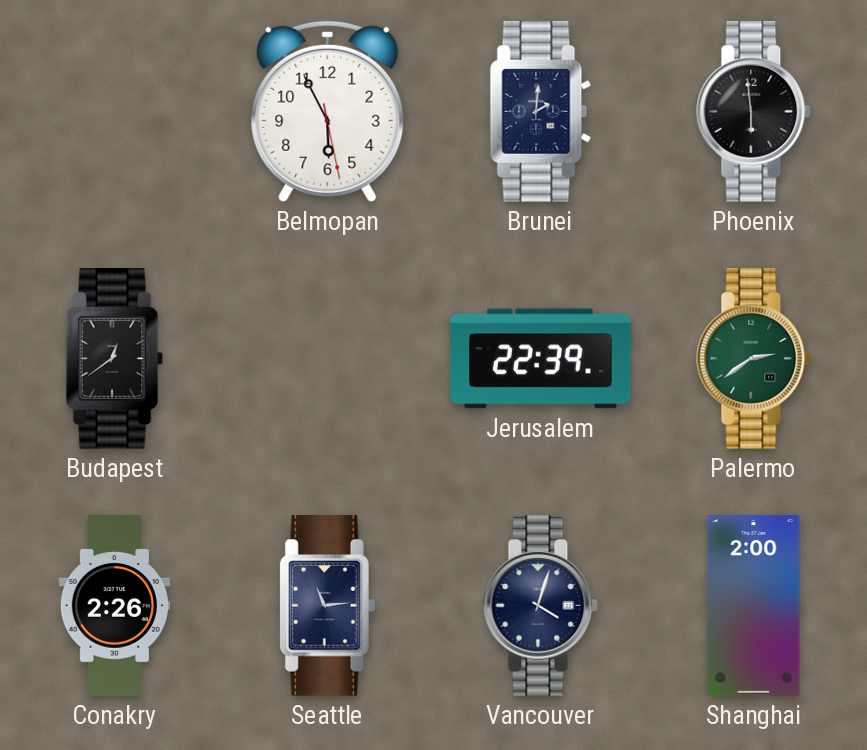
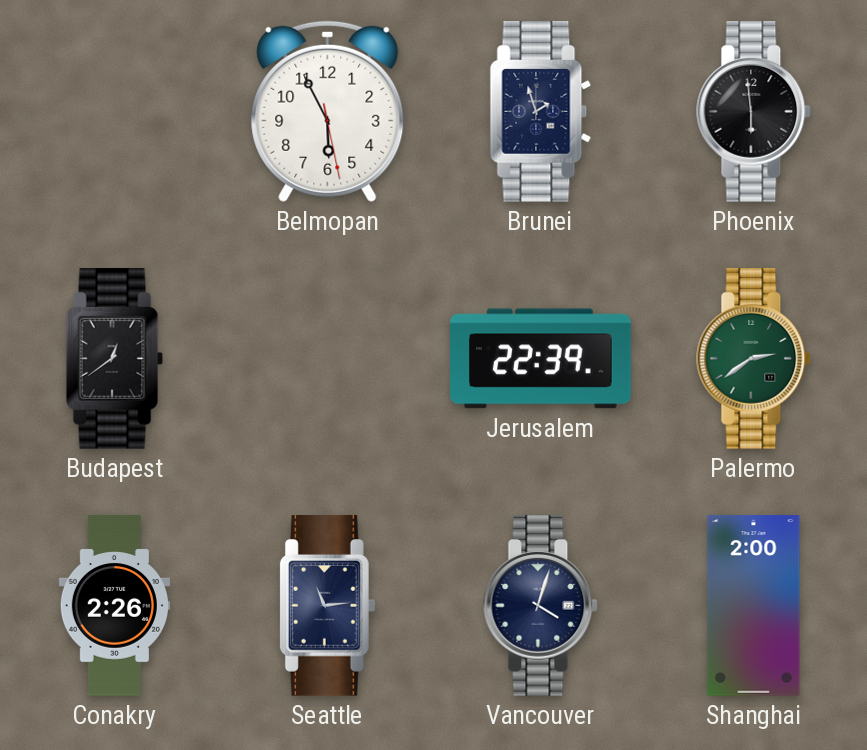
Brunei: 2:01 -> 1:57 (541, 112)
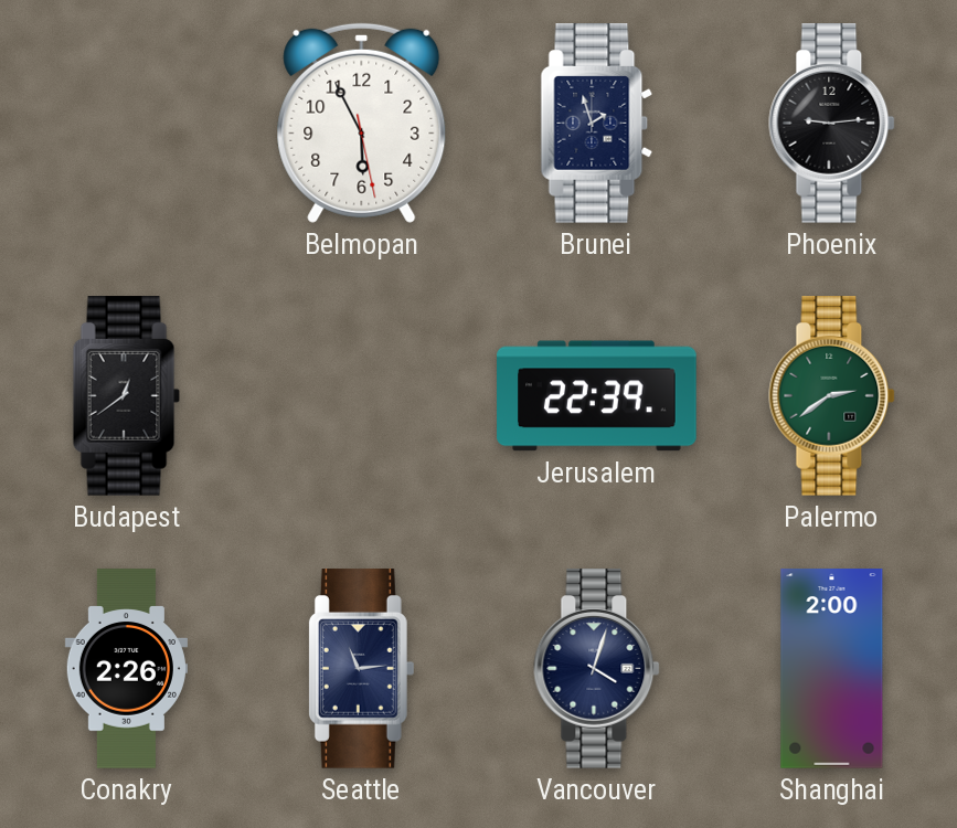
Phoenix: 5:59 -> 9:14 (832, 124)
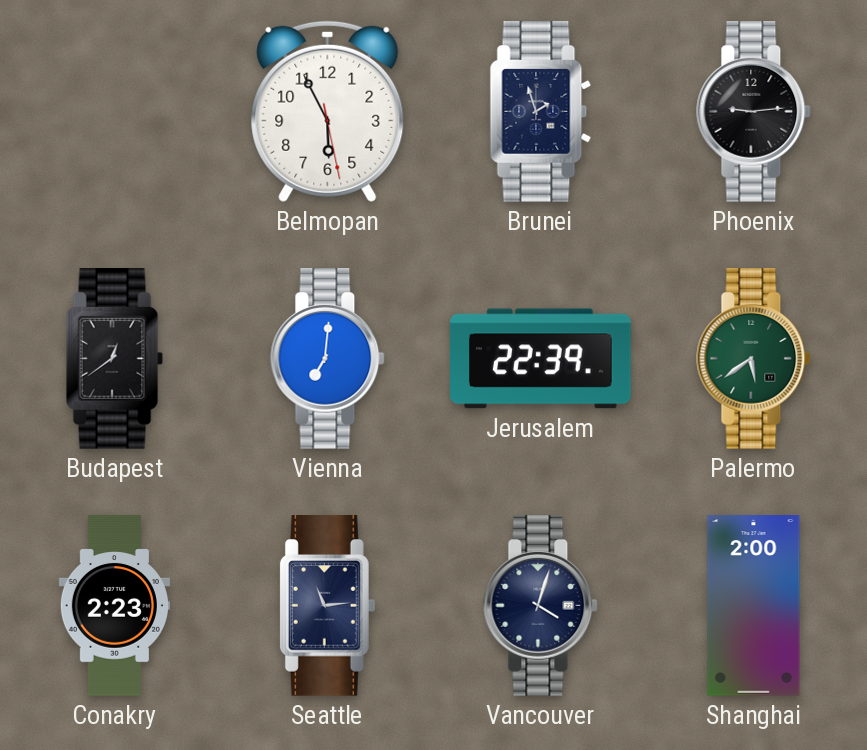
Vienna: none -> 7:01 (328, 359)
Palermo: 2:39 -> 5:39 (754, 359)
Conakry: 2:26 -> 2:23 (114, 606)
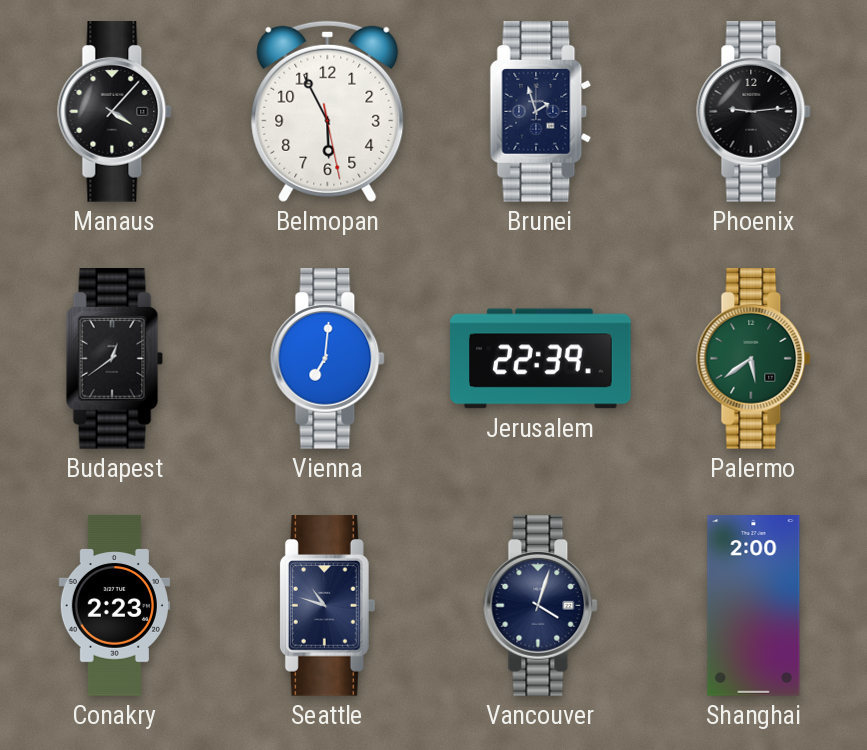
Manaus: none -> 4:07 (115, 112)
Seattle: 11:14 -> 10:48 (327, 606)
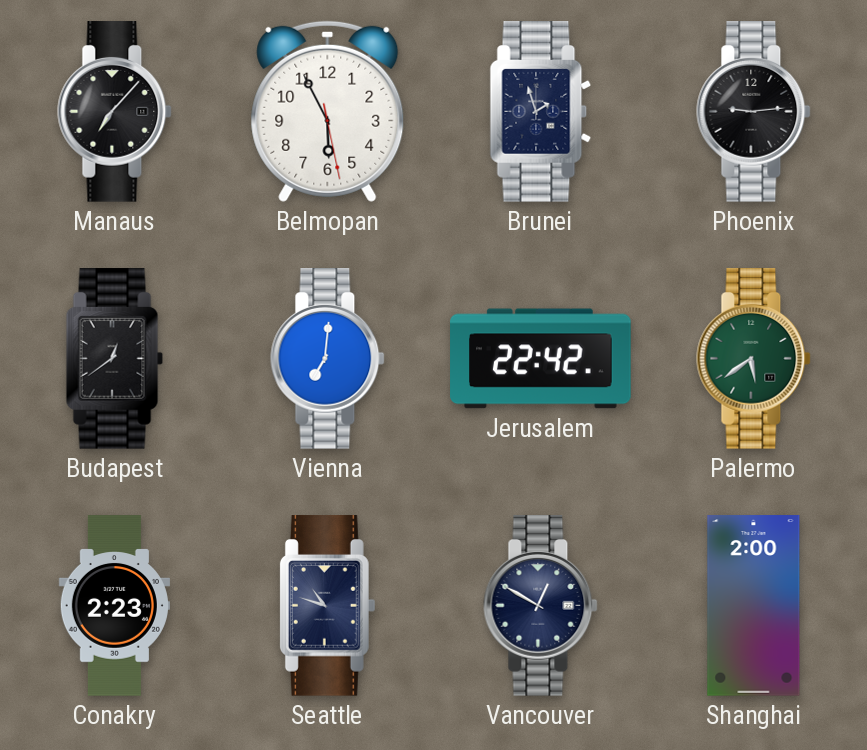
Manaus: 4:07 -> 7:07 (115, 112)
Jerusalem: 22:39 -> 22:42 (541, 359)
Vancouver: 4:03 -> 12:50 (541, 606)
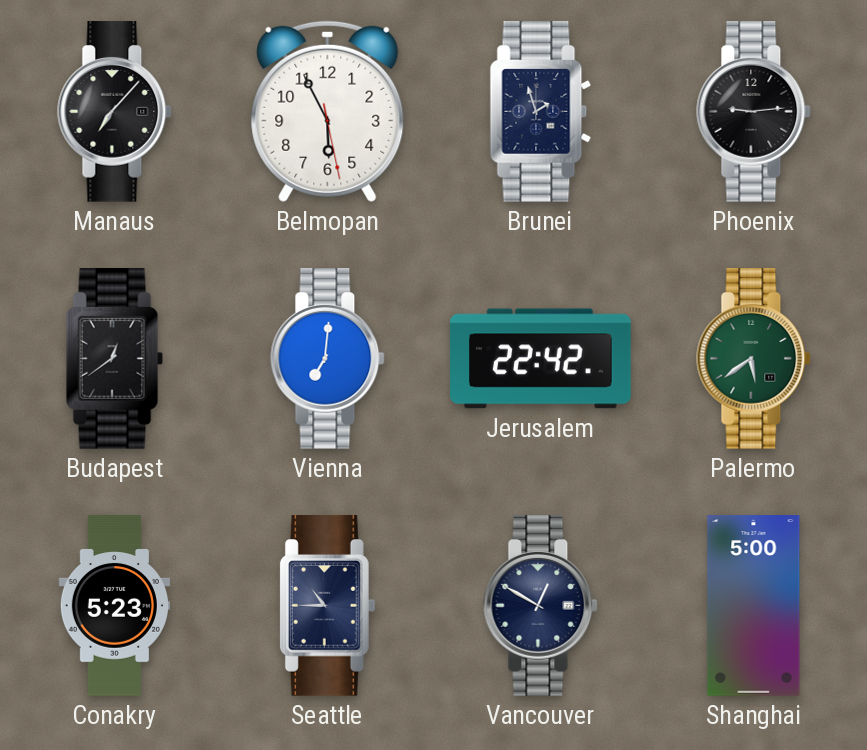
Conakry: 2:23 -> 5:23 (114, 606)
Seattle: 10:48 -> 10:45 (327, 606)
Shanghai: 2:00 -> 5:00 (754, 606)
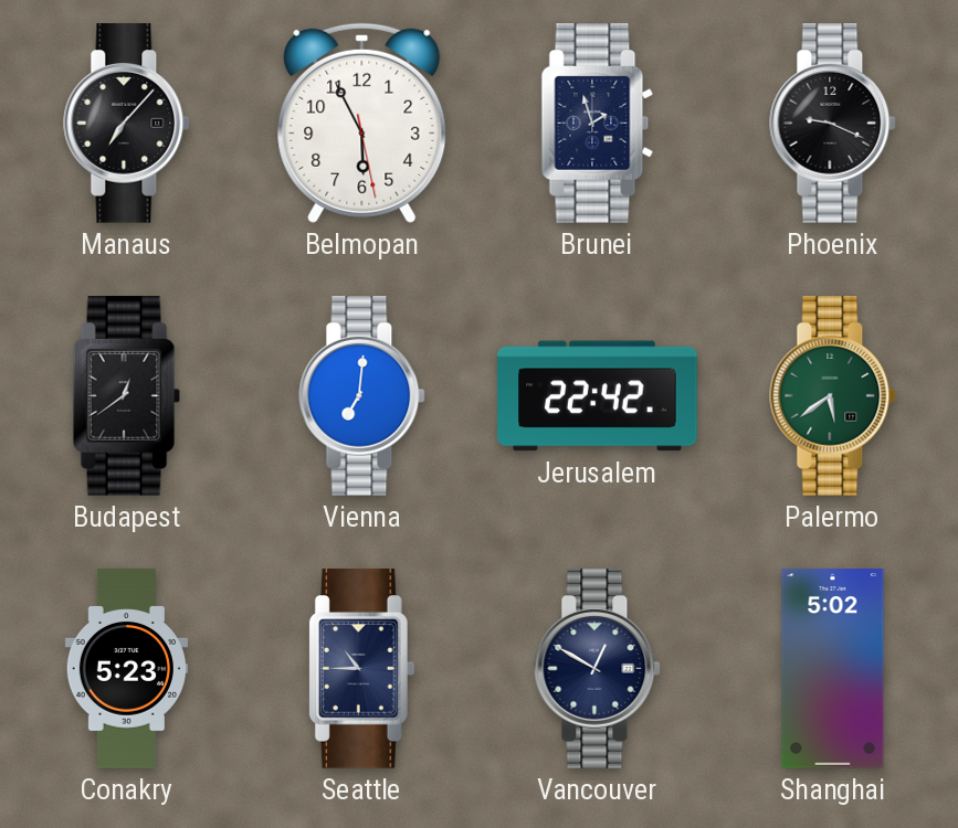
Phoenix: 9:14 -> 9:19 (833, 124)
Shanghai: 5:00 -> 5:02 (833, 669)
